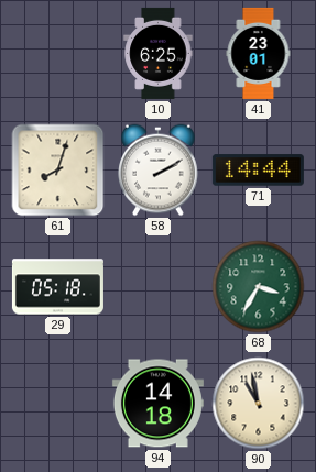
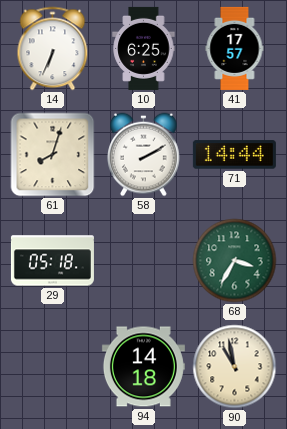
14: none -> 6:34 (53, 49)
41: 23:01 -> 17:57 (235, 48)
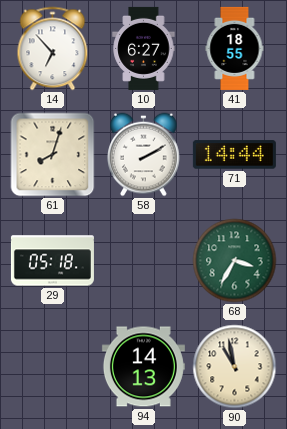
14: 6:34 -> 6:53 (53, 49)
10: 6:25 -> 6:27 (144, 48)
41: 17:57 -> 18:55 (235, 48)
94: 14:18 -> 14:13 (143, 367)
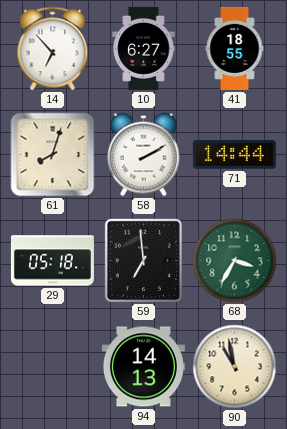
59: none -> 6:59 (143, 260)
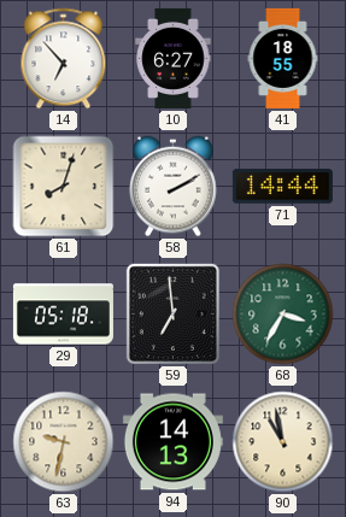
63: none -> 9:32 (64, 442)
